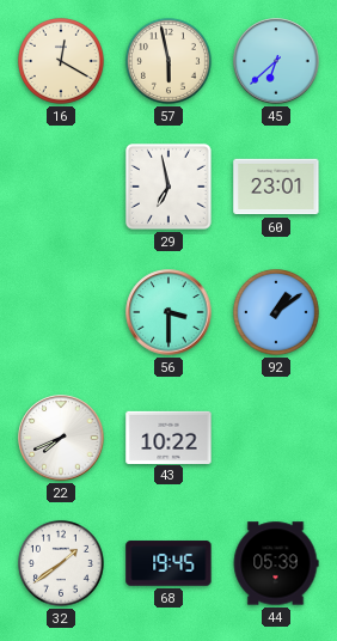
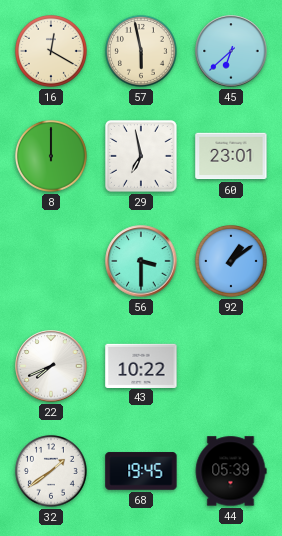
8: none -> 12:00 (51, 156)
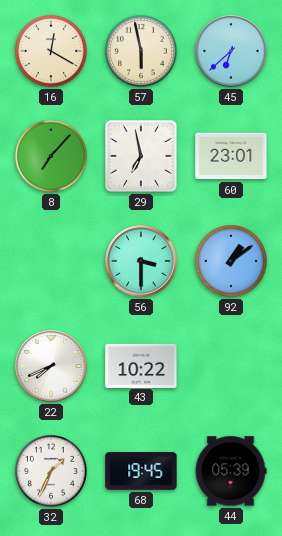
8: 12:00 -> 7:07 (51, 156)
32: 1:39 -> 1:34 (51, 471)
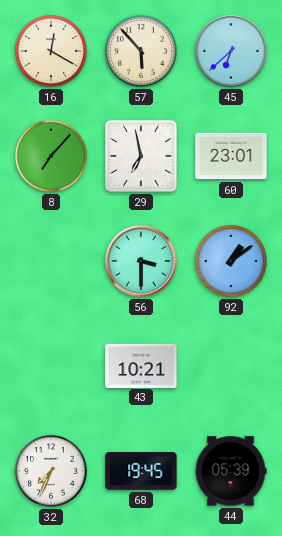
57: 5:58 -> 5:53 (141, 51)
22: 7:41 -> none (51, 366)
43: 10:22 -> 10:21 (141, 365)
32: 1:34 -> 7:34 (51, 471)
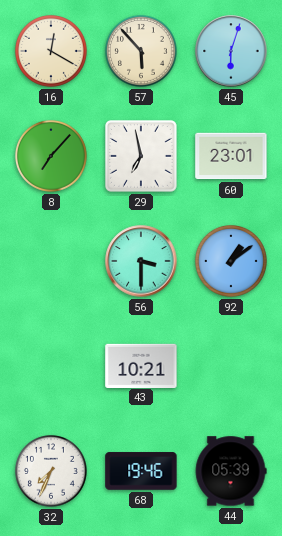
45: 6:38 -> 6:03 (231, 51)
68: 19:45 -> 19:46 (141, 471)
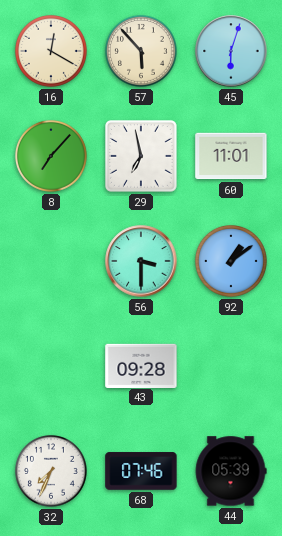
60: 23:01 -> 11:01 (231, 156)
43: 10:21 -> 09:28 (141, 365)
68: 19:46 -> 07:46 (141, 471)
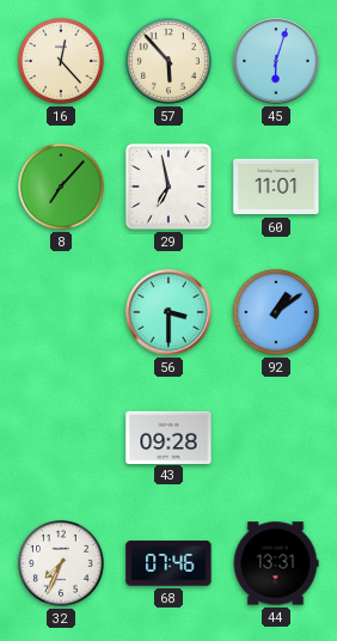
16: 12:20 -> 12:23 (61, 61)
44: 05:39 -> 13:31 (276, 563)
